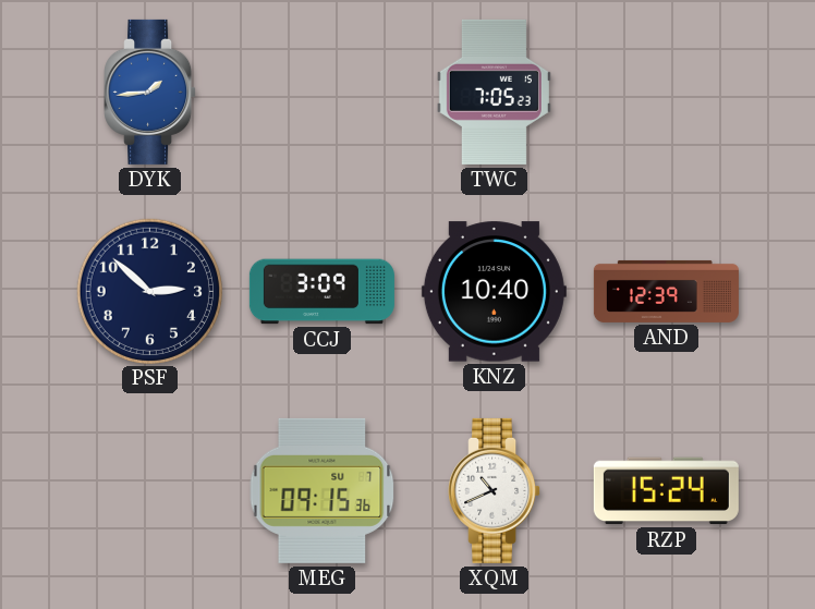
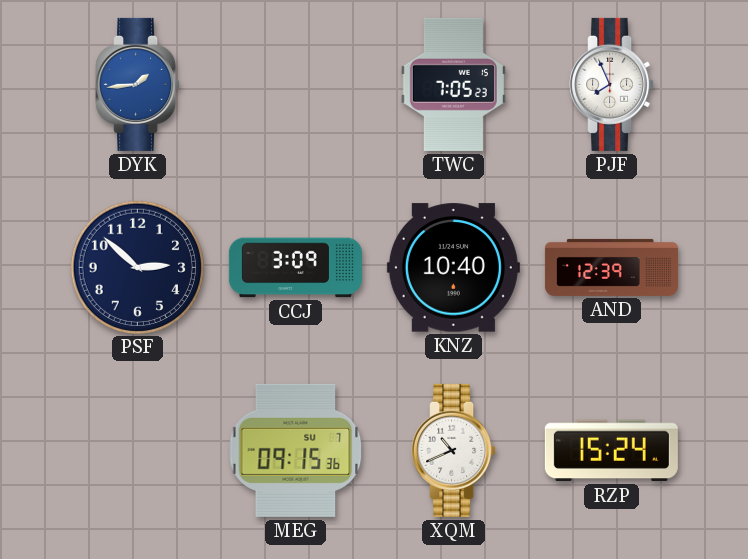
PJF: none -> 7:56 (612, 84)
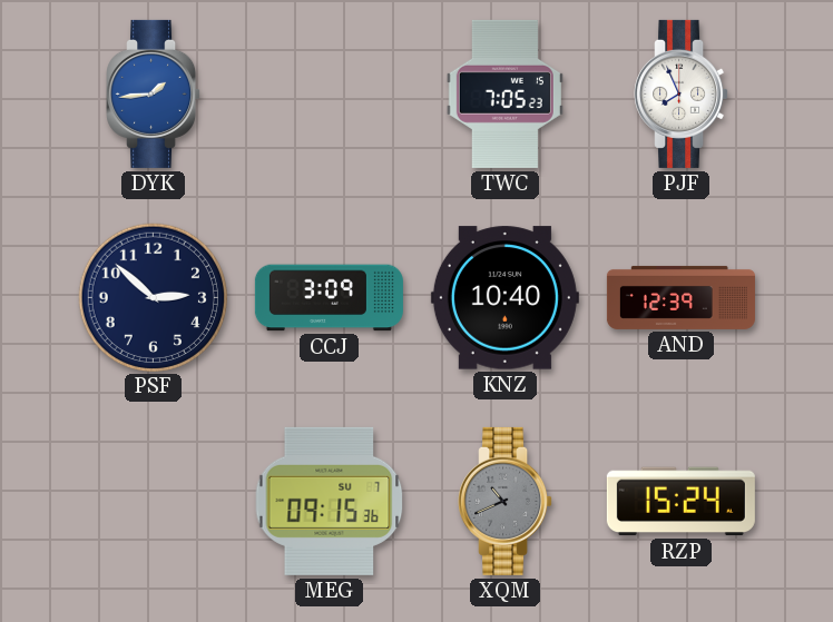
XQM dial: white -> grey (506, 501)
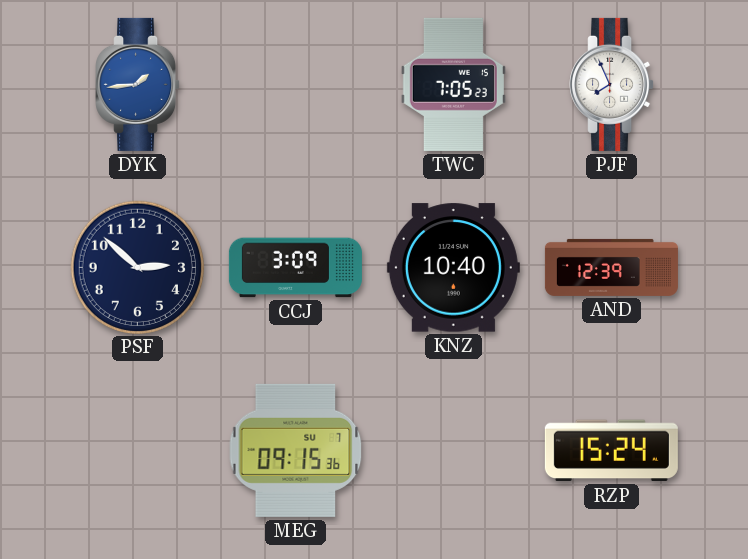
XQM: 10:41 -> none (506, 501)
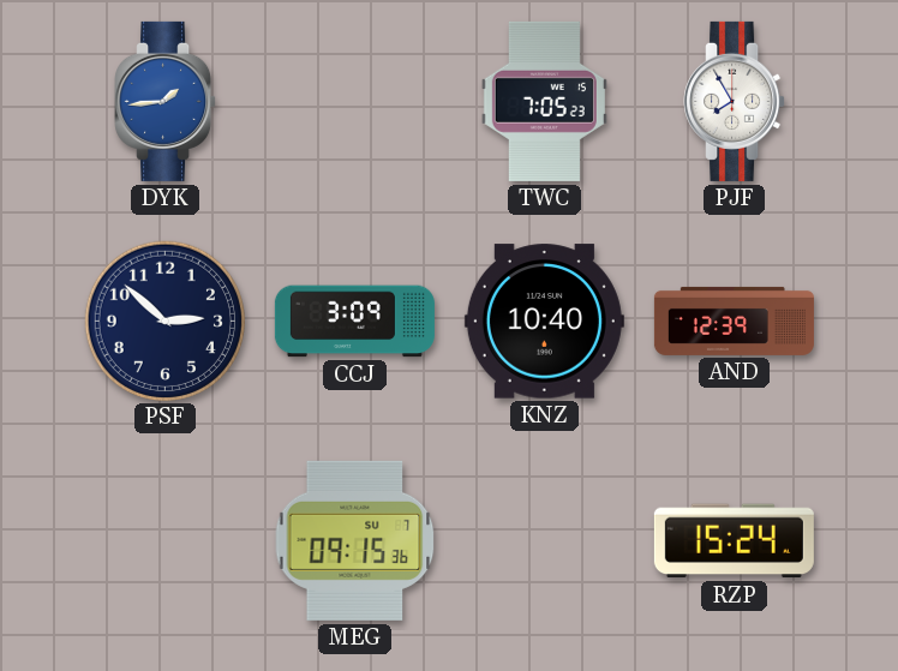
PJF: 7:56 -> 7:55 (735, 101)
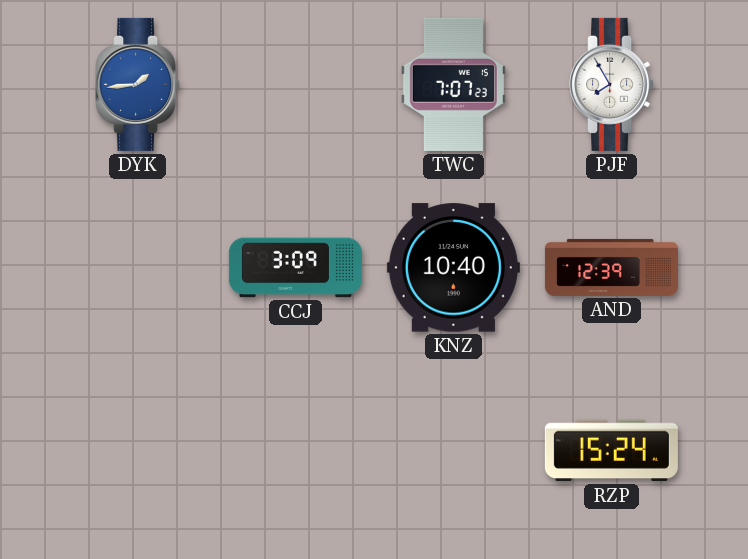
TWC: 7:05 -> 7:07 (453, 84)
PSF: 2:52 -> none (164, 320)
MEG: 09:15 -> none (355, 540)
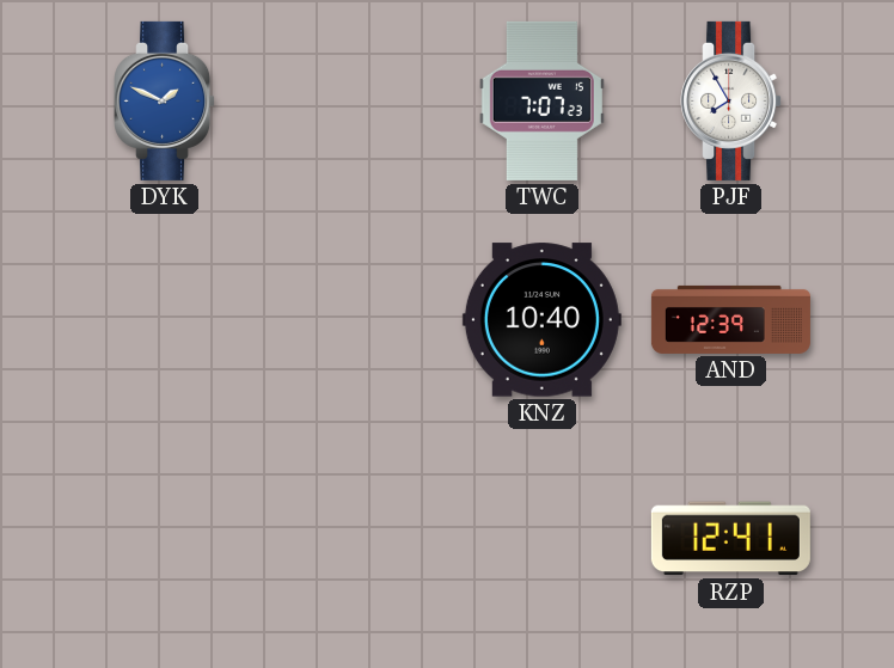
DYK: 1:44 -> 1:49 (165, 100)
CCJ: 3:09 -> none (295, 268)
RZP: 15:24 -> 12:41 (730, 539)
